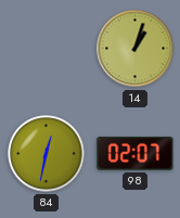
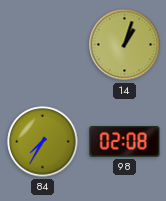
84: 12:32 -> 7:35 (43, 142)
98: 02:07 -> 02:08 (125, 142)
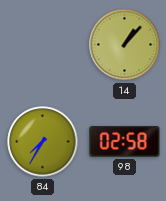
14: 1:03 -> 1:07 (125, 45)
98: 02:08 -> 02:58 (125, 142)
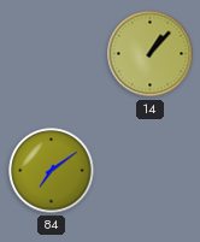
84: 7:35 -> 7:09 (52, 171)
98: 02:58 -> none (125, 142)
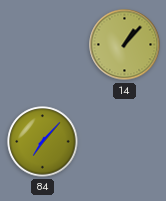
84: 7:09 -> 7:07 (43, 142)
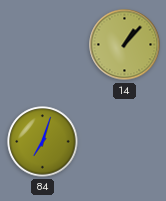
84: 7:07 -> 7:03 (43, 142)
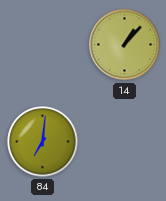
84: 7:03 -> 7:01 (43, 142)
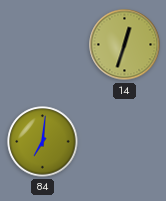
14: 1:07 -> 12:33 (125, 45)
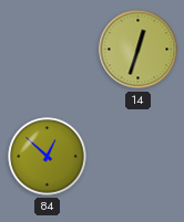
84: 7:01 -> 12:52 (48, 157)
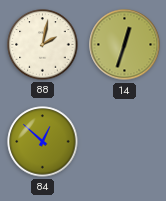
88: none -> 2:02 (43, 45)
